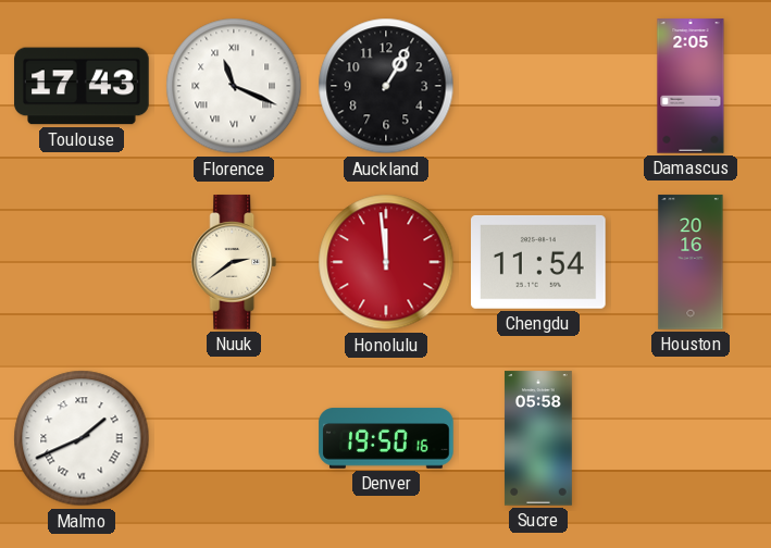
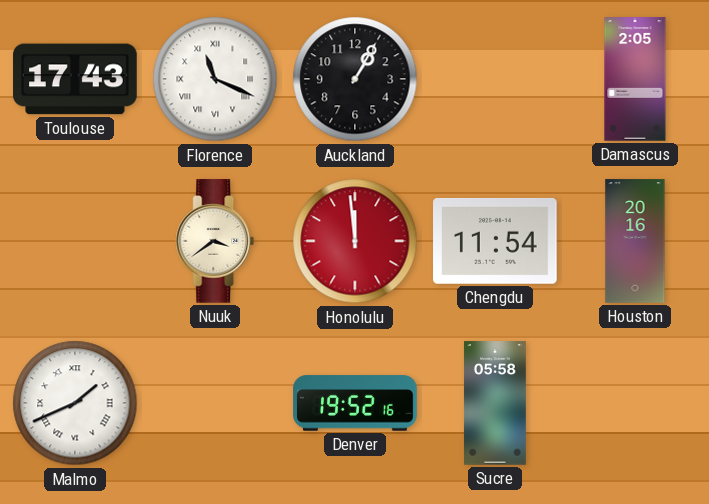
Nuuk: 2:39 -> 3:39 (215, 241)
Denver: 19:50 -> 19:52 (355, 403)
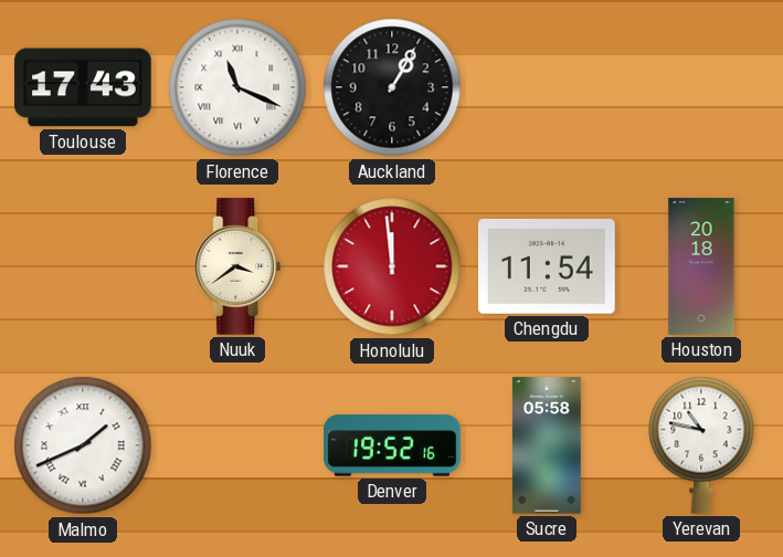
Damascus: 2:05 -> none (635, 79)
Houston: 20:16 -> 20:18 (701, 266)
Yerevan: none -> 10:47 (701, 445)
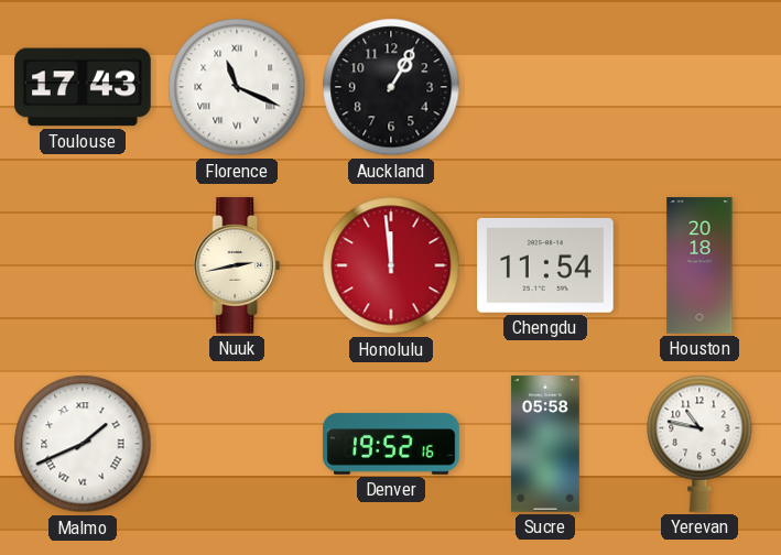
Nuuk: 3:39 -> 2:43 (237, 265)
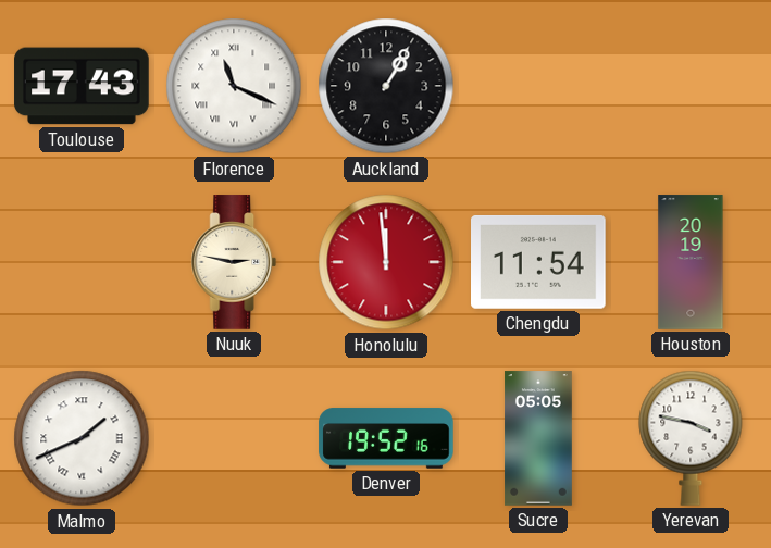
Nuuk: 2:43 -> 2:47 (234, 262)
Houston: 20:18 -> 20:19 (691, 262)
Sucre: 05:58 -> 05:05 (538, 438)
Yerevan: 10:47 -> 3:47 (691, 438)
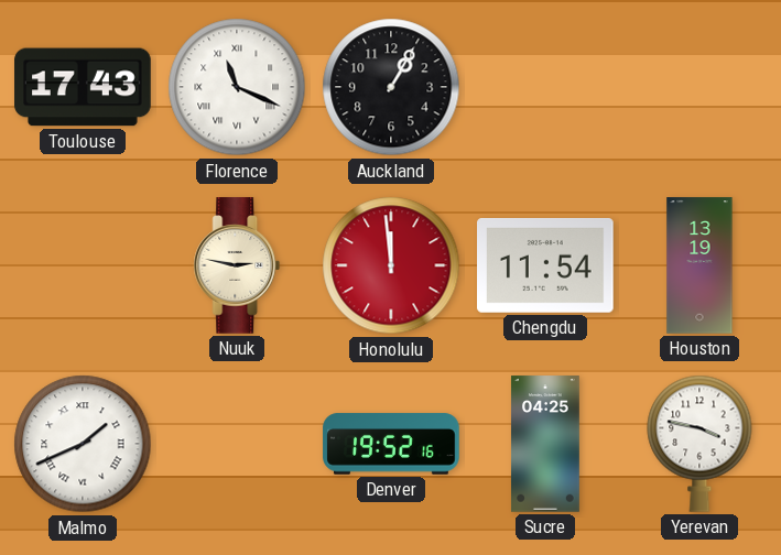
Houston: 20:19 -> 13:19 (699, 265)
Sucre: 05:05 -> 04:25 (545, 444)
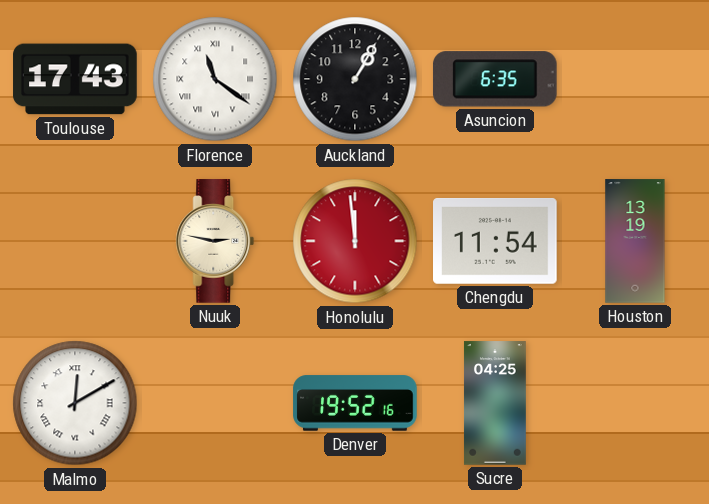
Florence: 11:19 -> 11:21 (215, 79)
Asuncion: none -> 6:35 (495, 79)
Malmo: 1:41 -> 12:10 (75, 403)
Yerevan: 3:47 -> none (699, 444)
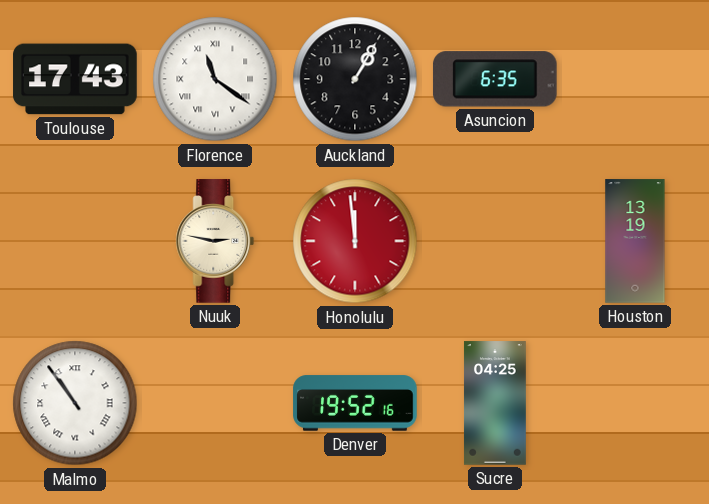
Chengdu: 11:54 -> none (496, 241)
Malmo: 12:10 -> 10:54 (75, 403)
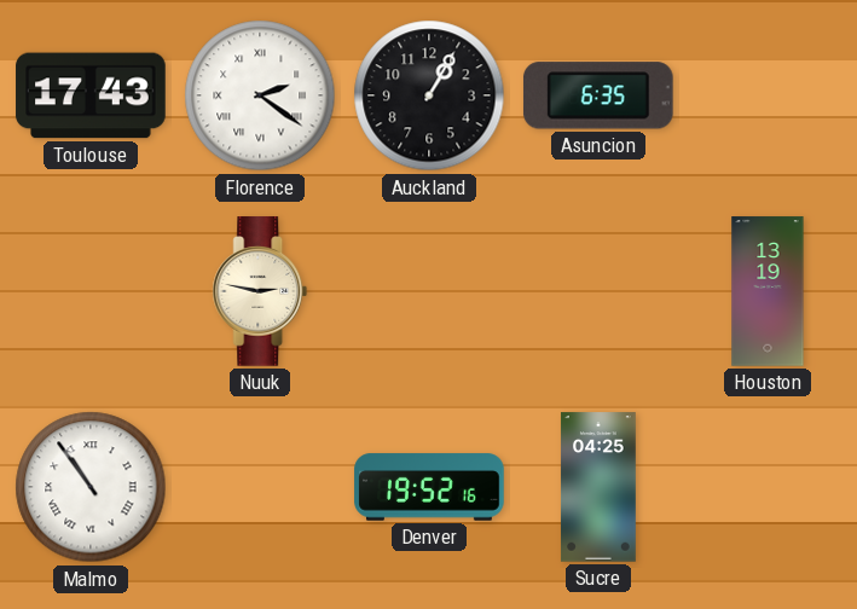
Florence: 11:21 -> 2:21 (260, 95)
Honolulu: 11:59 -> none (355, 241)
